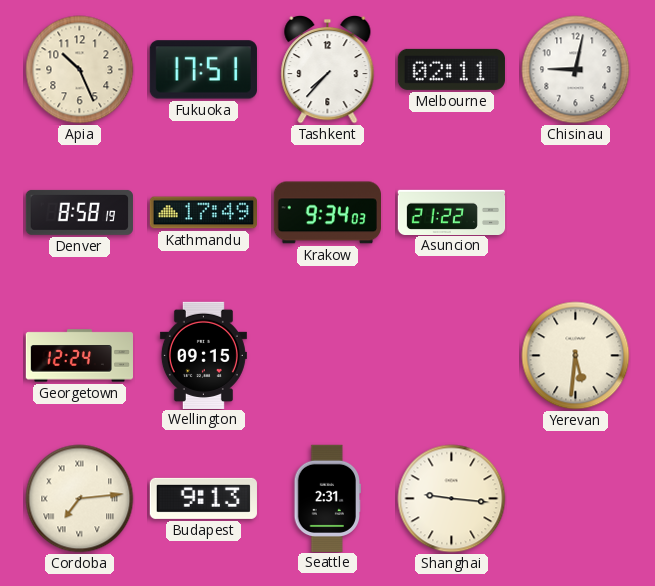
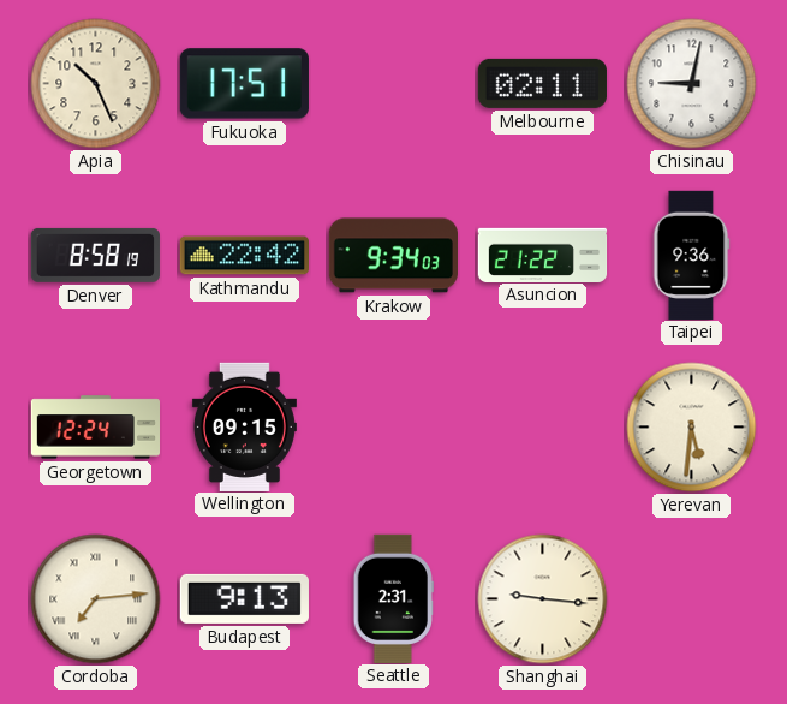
Tashkent: 7:37 -> none (328, 69)
Kathmandu: 17:49 -> 22:42 (244, 256)
Taipei: none -> 9:36 (692, 255)
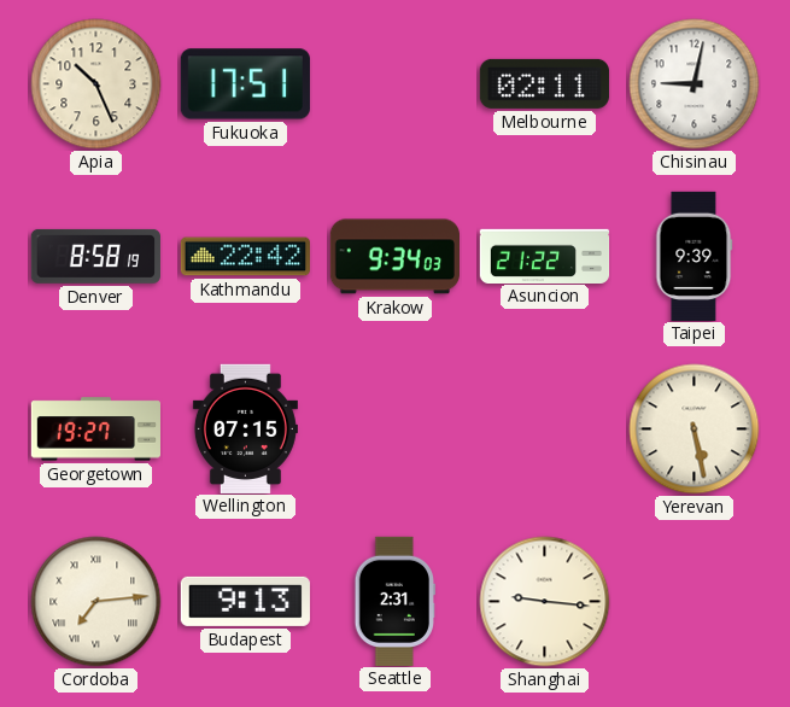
Taipei: 9:36 -> 9:39 (695, 256)
Georgetown: 12:24 -> 19:27 (95, 430)
Wellington: 09:15 -> 07:15 (245, 428)
Yerevan: 5:31 -> 5:28 (695, 430)
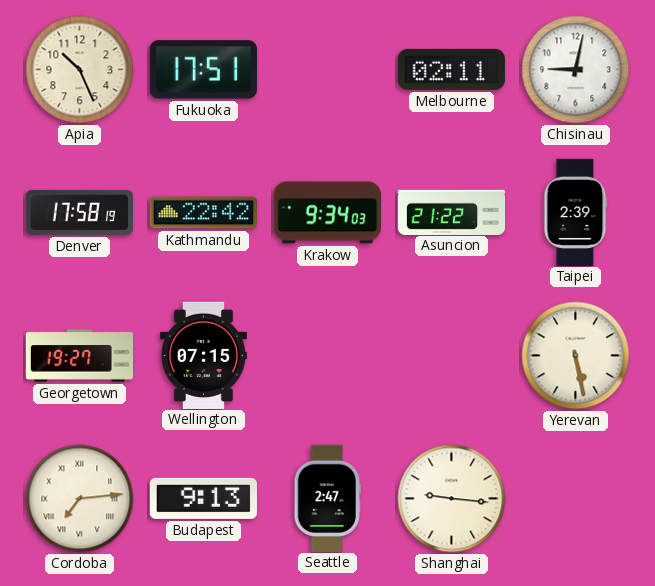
Denver: 8:58 -> 17:58 (79, 212)
Taipei: 9:39 -> 2:39 (576, 212)
Seattle: 2:31 -> 2:47 (327, 498)
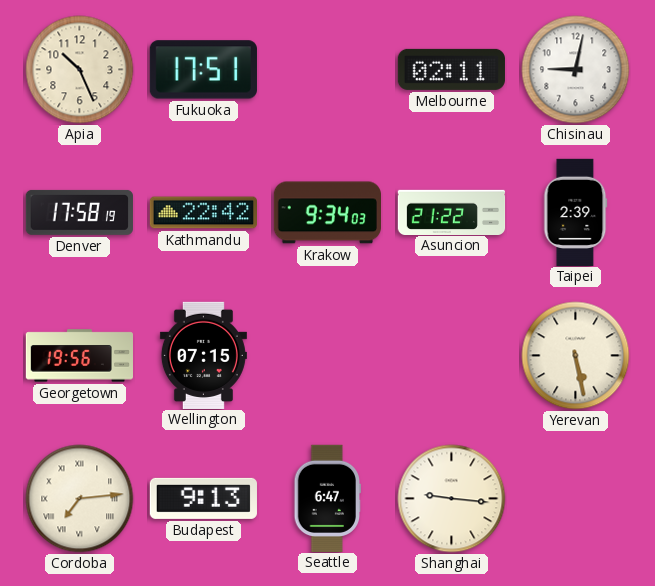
Georgetown: 19:27 -> 19:56 (79, 356)
Seattle: 2:47 -> 6:47 (327, 498)
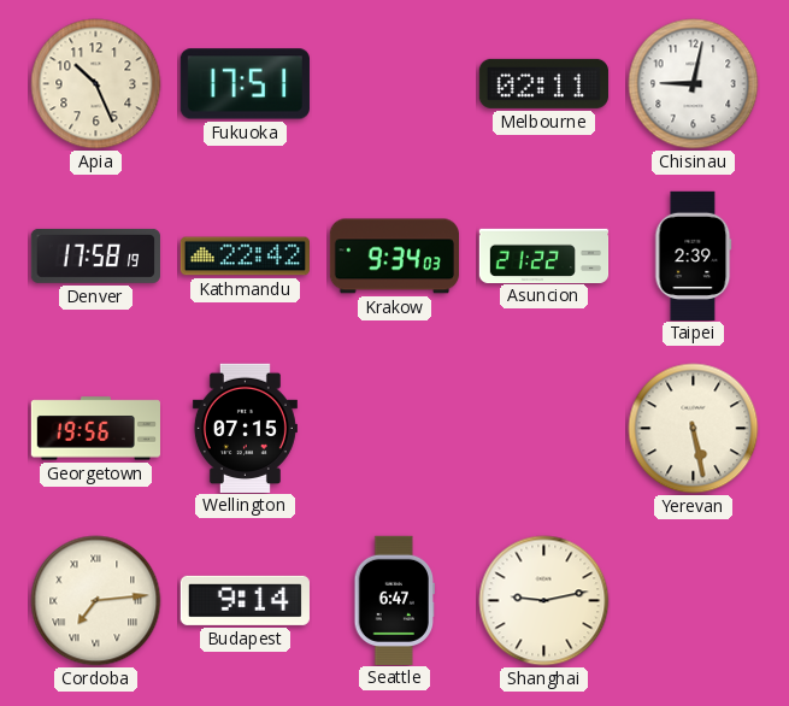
Budapest: 9:13 -> 9:14 (245, 600)
Shanghai: 9:16 -> 9:13 (544, 601)
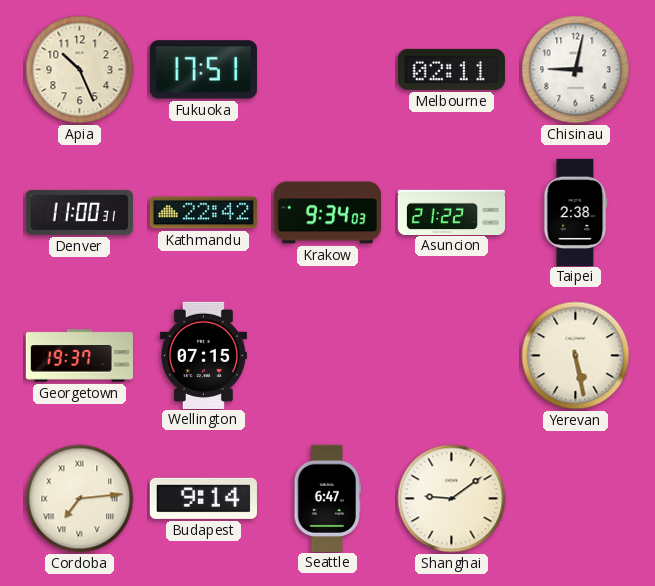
Denver: 17:58 -> 11:00 (79, 212)
Taipei: 2:39 -> 2:38 (576, 212)
Georgetown: 19:56 -> 19:37 (79, 356)
Shanghai: 9:13 -> 9:09 (452, 499)
